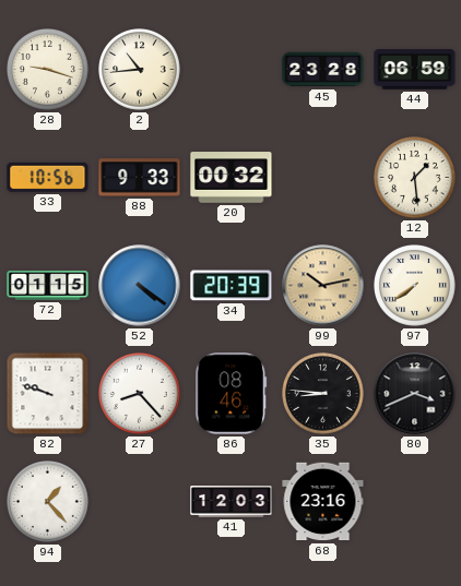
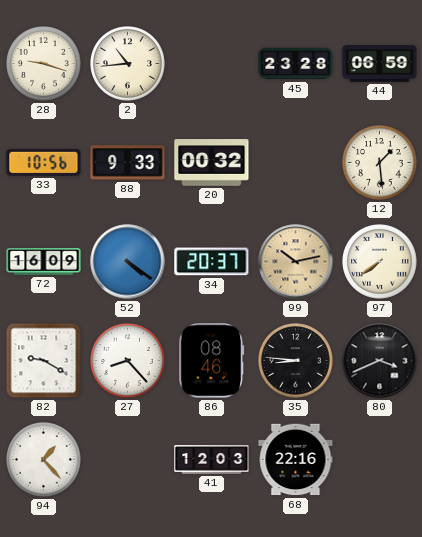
72: 01:15 -> 16:09 (44, 262)
34: 20:39 -> 20:37 (212, 262)
82: 9:48 -> 9:20 (44, 361)
68: 23:16 -> 22:16 (296, 460)
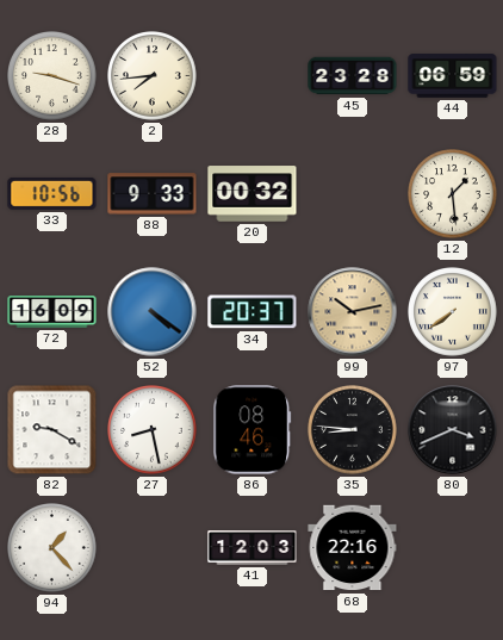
2: 10:44 -> 7:44 (153, 76)
27: 8:23 -> 8:28 (153, 430)
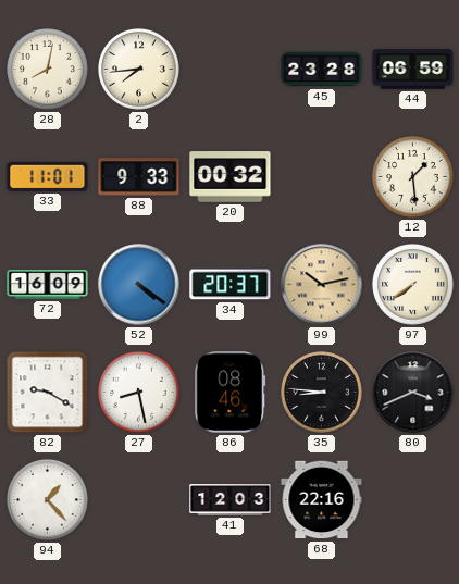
28: 9:18 -> 8:02 (48, 70)
33: 10:56 -> 11:01 (48, 176)
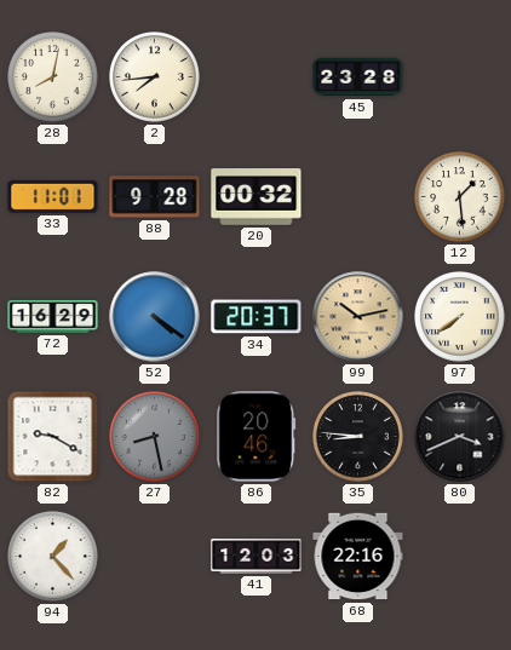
44: 06:59 -> none (413, 70)
88: 9:33 -> 9:28 (155, 197)
72: 16:09 -> 16:29 (53, 317)
27 dial: white -> grey (155, 437)
86: 08:46 -> 20:46 (257, 437)
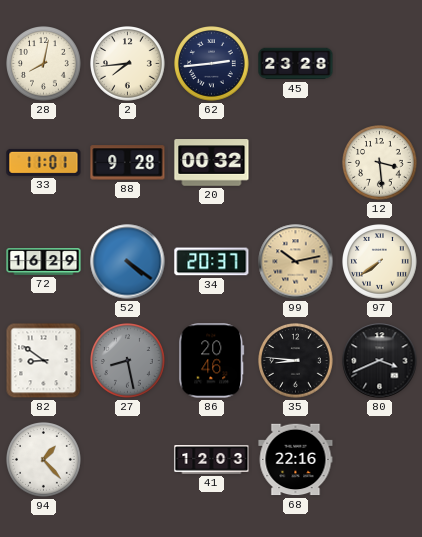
62: none -> 2:44 (212, 64)
12: 1:29 -> 3:29 (380, 163)
82: 9:20 -> 8:51 (44, 361)
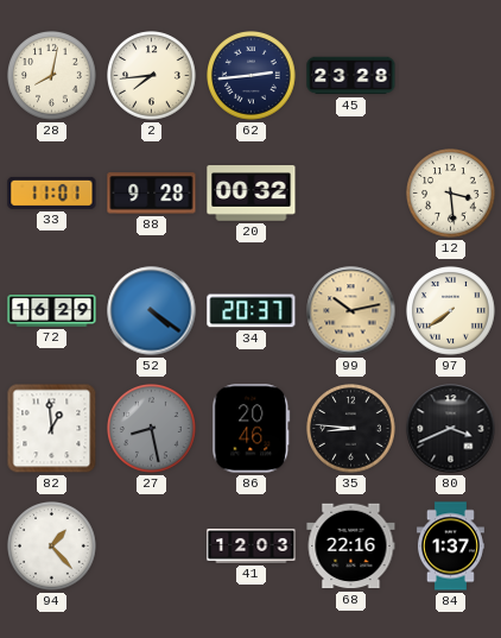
82: 8:51 -> 12:59 (52, 429)
84: none -> 1:37 (450, 547)
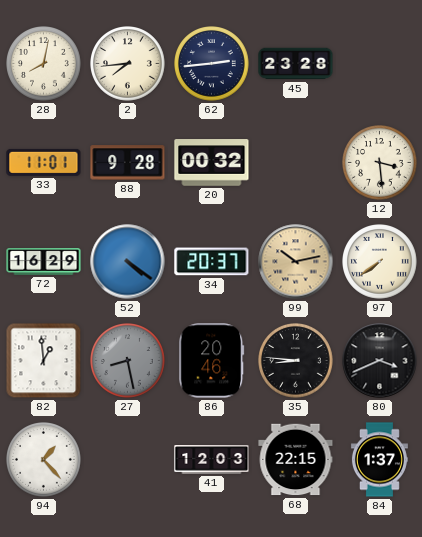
68: 22:16 -> 22:15 (296, 460)
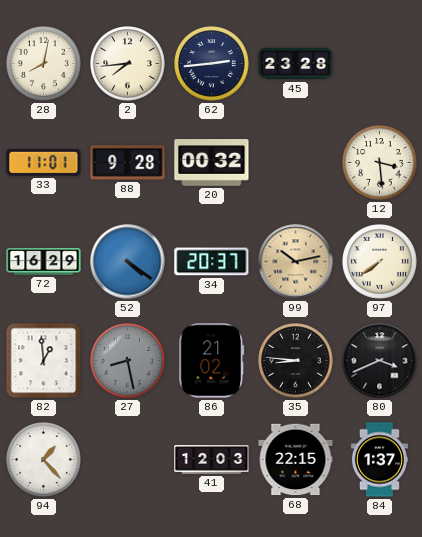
86: 20:46 -> 21:02 (212, 361)
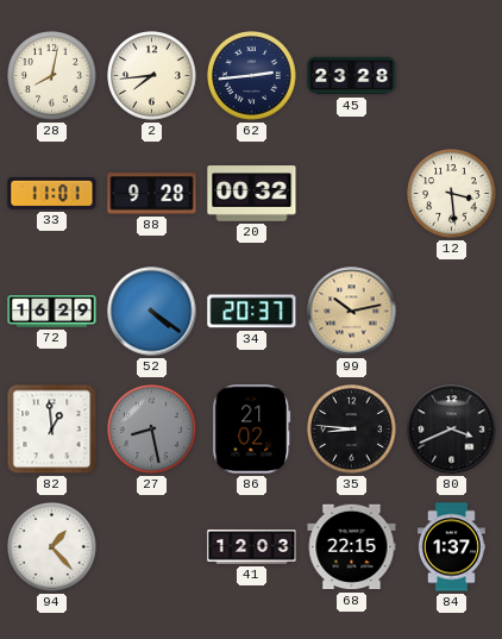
97: 7:39 -> none (380, 262)
